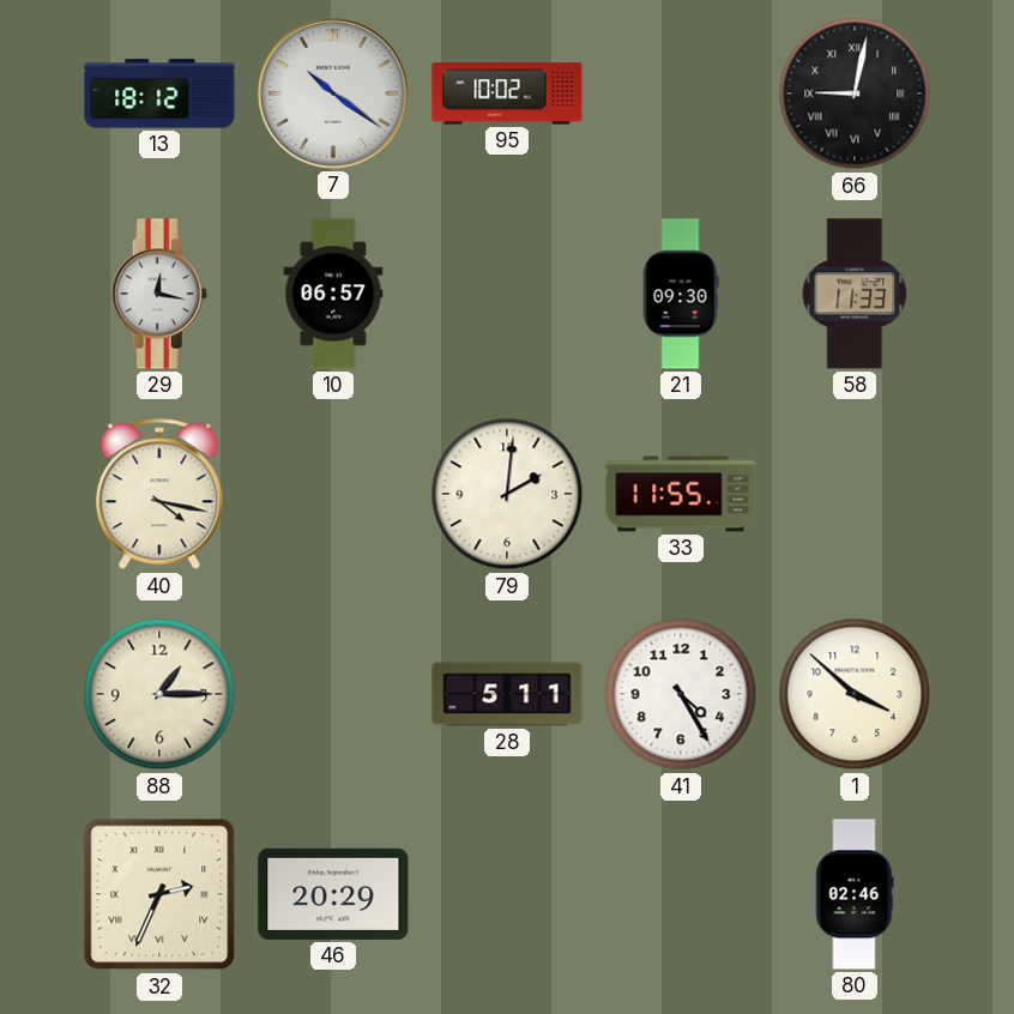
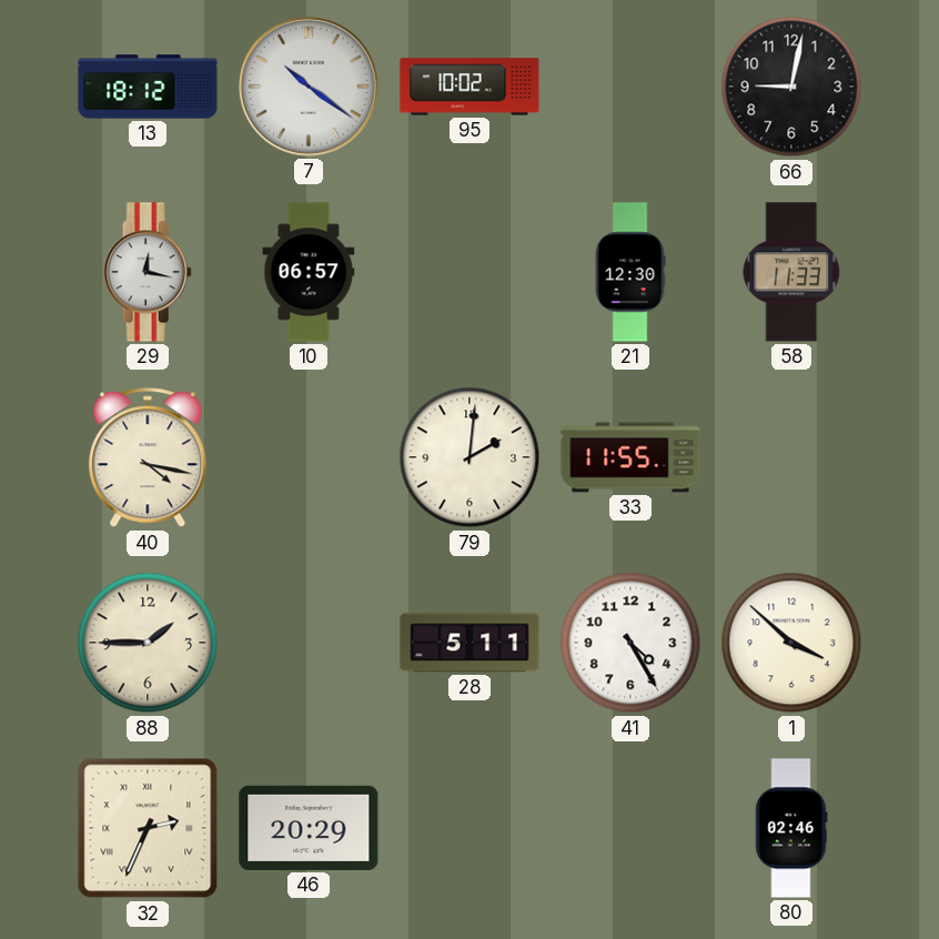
66 numerals: Roman -> Arabic (791, 87)
21: 09:30 -> 12:30 (630, 272)
88: 1:15 -> 1:45 (148, 643)
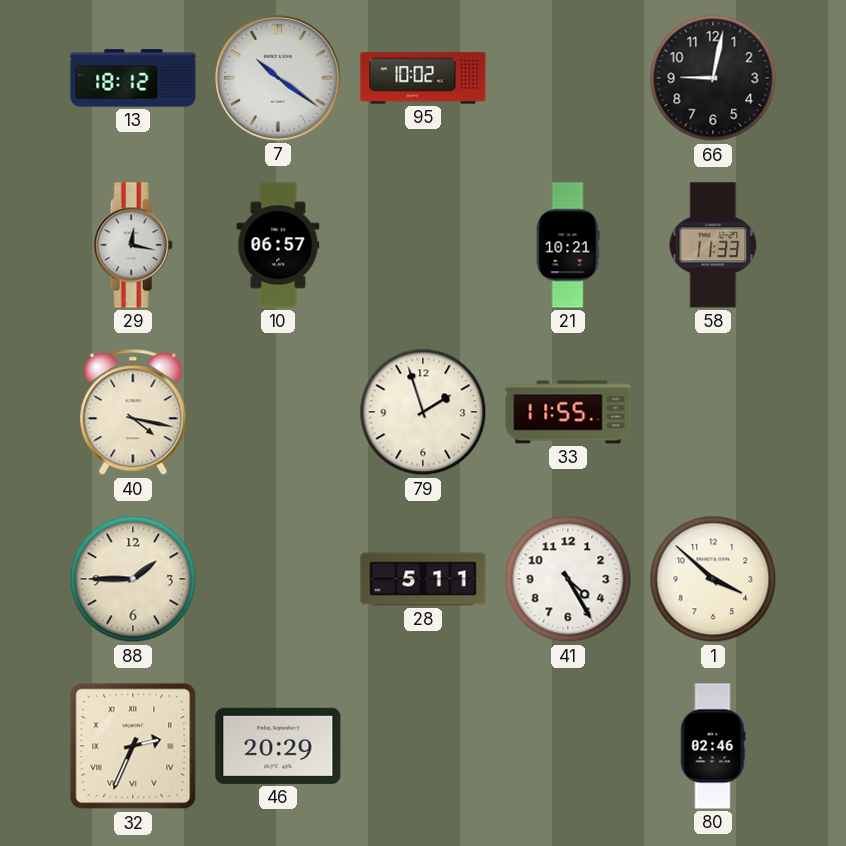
21: 12:30 -> 10:21 (568, 245)
79: 2:01 -> 1:57 (423, 412)
